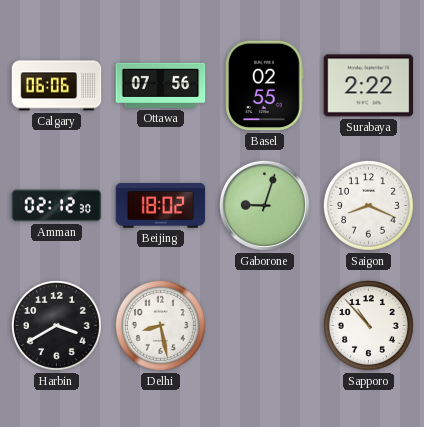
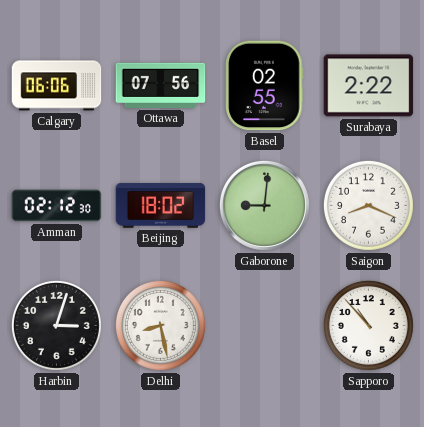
Gaborone: 9:03 -> 9:01 (264, 205)
Harbin: 3:40 -> 3:03 (56, 325)
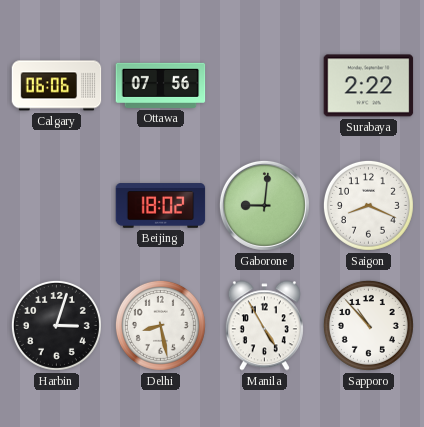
Basel: 02:55 -> none (265, 86)
Amman: 02:12 -> none (57, 206)
Manila: none -> 4:55 (264, 326)
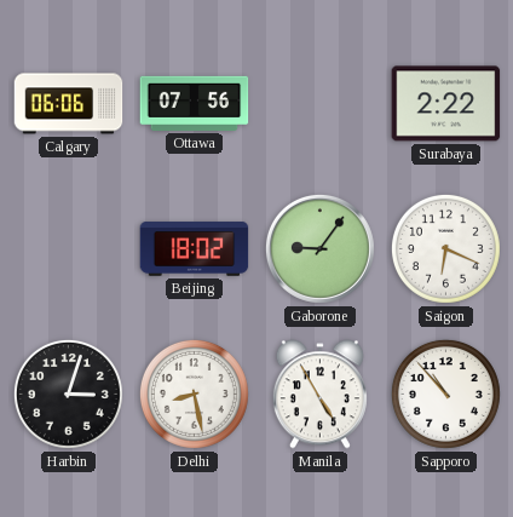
Gaborone: 9:01 -> 9:06 (319, 248)
Saigon: 8:19 -> 6:19 (445, 248)
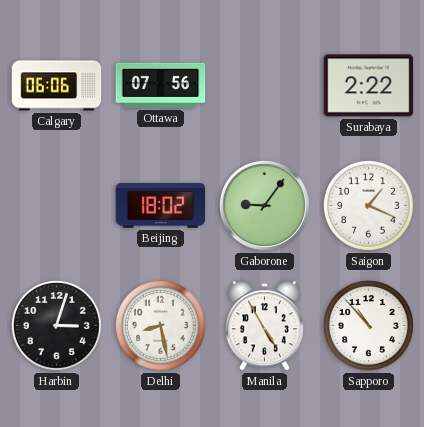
Saigon: 6:19 -> 1:19 (368, 205)
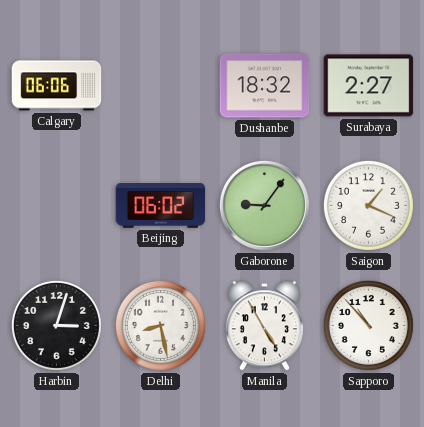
Ottawa: 07:56 -> none (161, 85)
Dushanbe: none -> 18:32 (265, 86)
Surabaya: 2:22 -> 2:27 (369, 86)
Beijing: 18:02 -> 06:02 (161, 206)
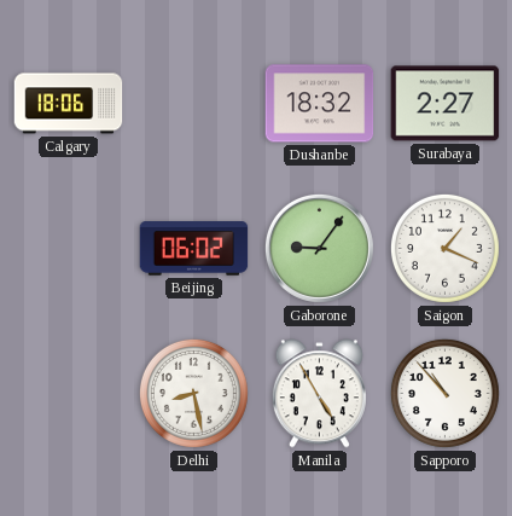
Calgary: 06:06 -> 18:06 (69, 104)
Harbin: 3:03 -> none (56, 325)
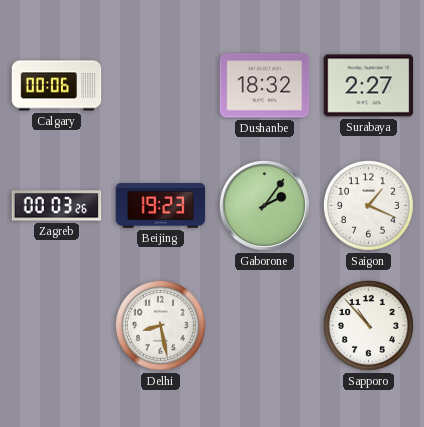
Calgary: 18:06 -> 00:06 (57, 86)
Zagreb: none -> 00:03 (57, 206)
Beijing: 06:02 -> 19:23 (161, 206)
Gaborone: 9:06 -> 2:06 (264, 205)
Manila: 4:55 -> none (319, 394)
